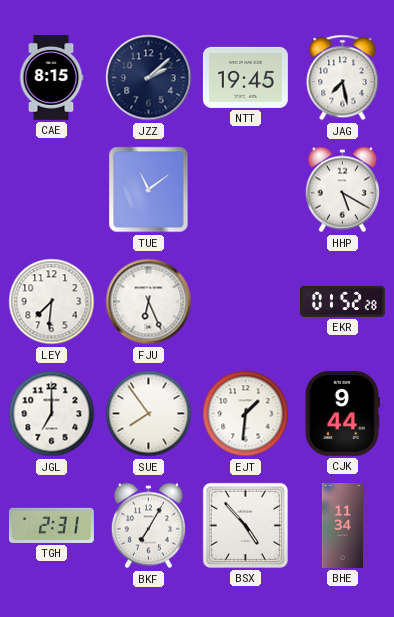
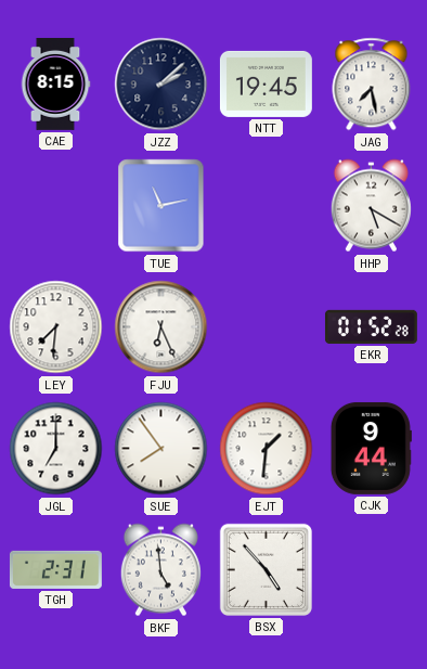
TUE: 11:09 -> 11:13 (161, 206)
BKF: 7:05 -> 4:59 (160, 570)
BHE: 11:34 -> none (342, 526)
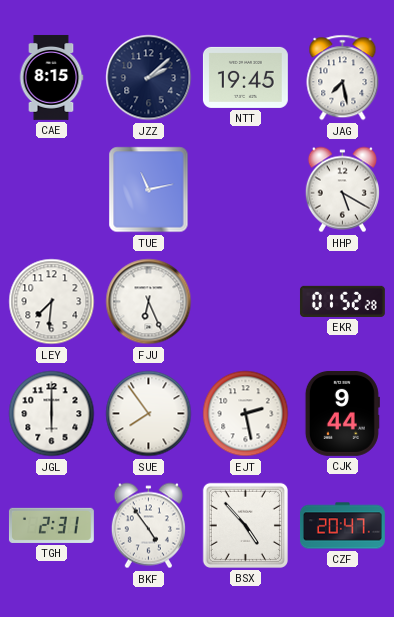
JGL: 7:00 -> 6:00 (52, 414)
EJT: 1:31 -> 2:28 (246, 414)
BKF: 4:59 -> 4:54 (148, 526)
CZF: none -> 20:47 (342, 526)
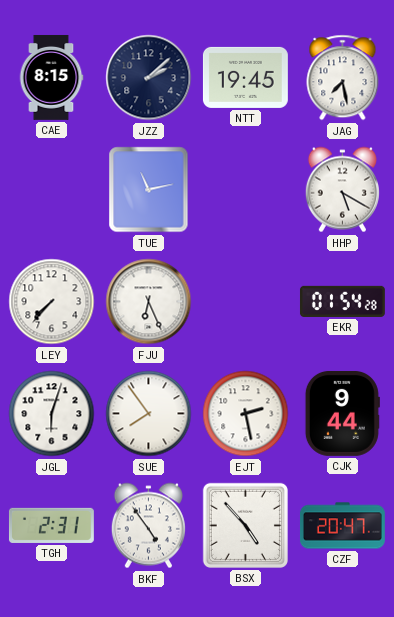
LEY: 7:31 -> 7:37 (52, 302)
EKR: 01:52 -> 01:54 (342, 301)
JGL: 6:00 -> 6:03 (52, 414)
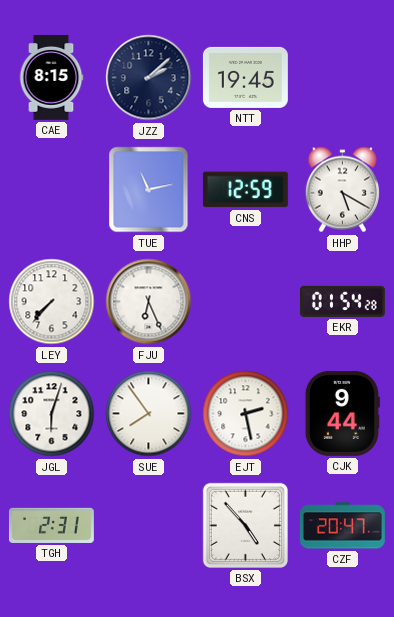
JAG: 7:28 -> none (343, 78)
CNS: none -> 12:59 (245, 190)
BKF: 4:54 -> none (148, 526)
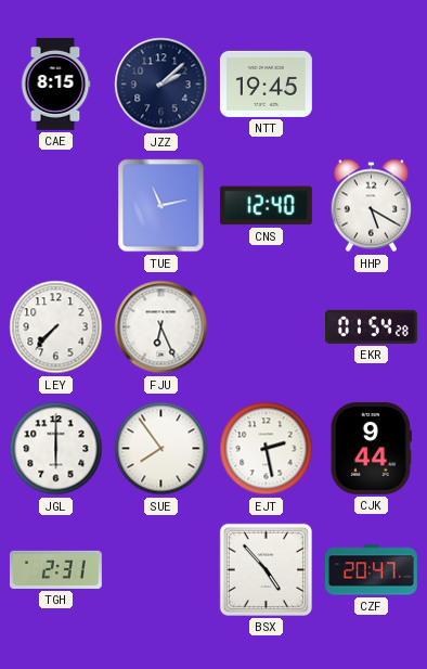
CNS: 12:59 -> 12:40 (266, 206)
JGL: 6:03 -> 6:00 (56, 449)
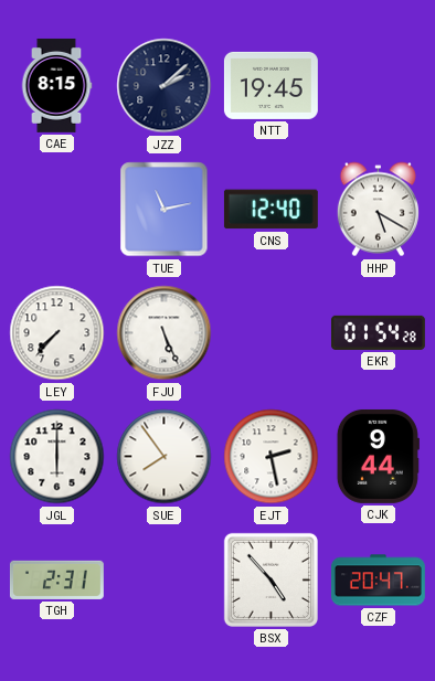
FJU: 6:26 -> 5:26 (165, 333)
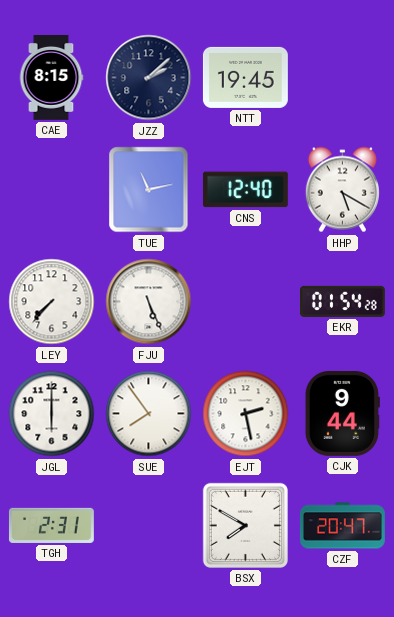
BSX: 4:53 -> 7:50 (245, 525)
